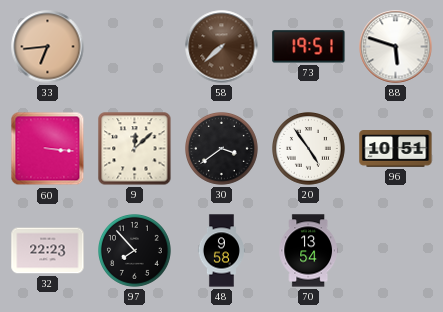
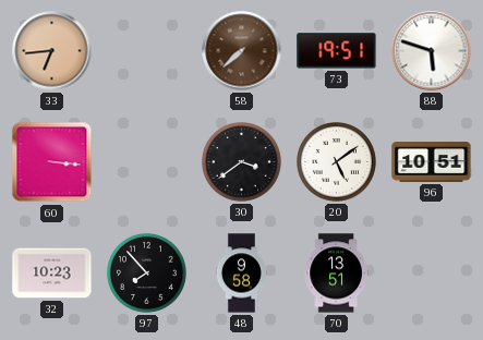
9: 12:08 -> none (135, 149)
20: 4:54 -> 5:09 (337, 162)
32: 22:23 -> 10:23 (52, 274)
70: 13:54 -> 13:51 (336, 274)
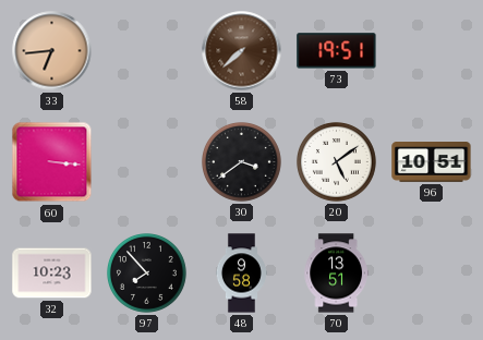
88: 5:48 -> none (432, 51)
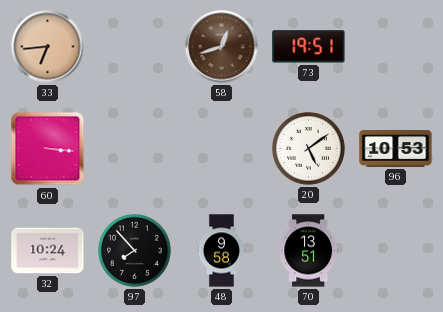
58: 7:38 -> 12:42 (222, 47)
30: 3:39 -> none (242, 162)
96: 10:51 -> 10:53 (396, 149)
32: 10:23 -> 10:24 (48, 251)
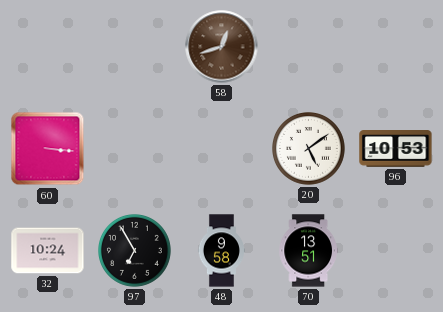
33: 6:44 -> none (48, 47)
73: 19:51 -> none (309, 47)
97: 7:53 -> 6:55 (135, 251)
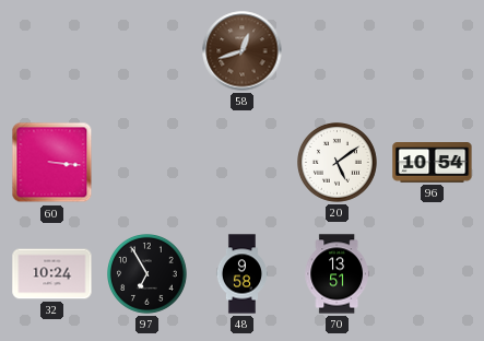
96: 10:53 -> 10:54 (433, 163)
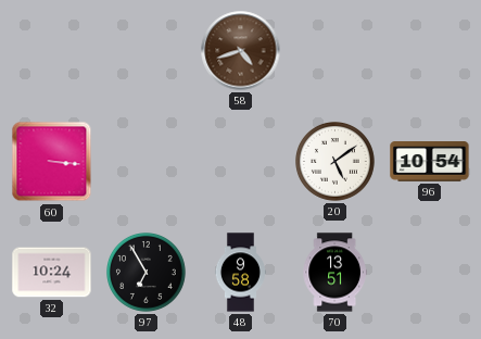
58: 12:42 -> 4:42 (241, 51)
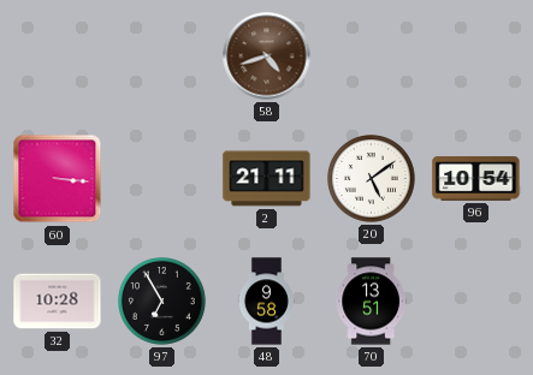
2: none -> 21:11 (267, 179)
32: 10:24 -> 10:28 (58, 302)
